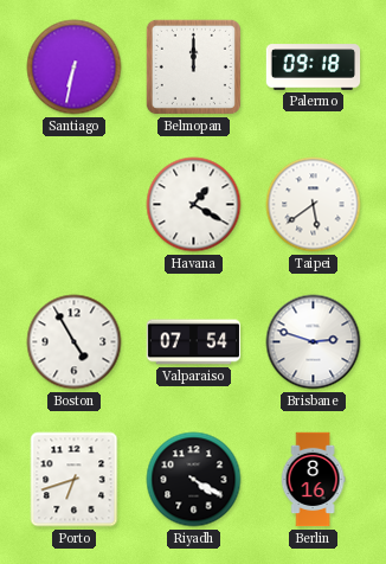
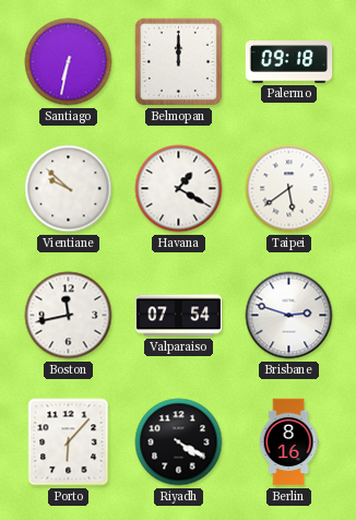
Vientiane: none -> 9:52 (69, 189)
Boston: 4:55 -> 11:43 (69, 316)
Porto: 6:42 -> 6:07 (69, 442)
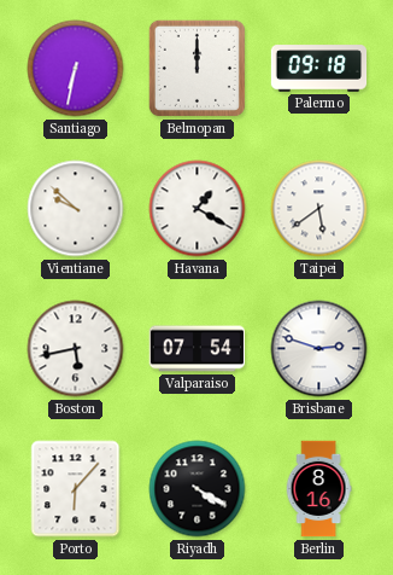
Boston: 11:43 -> 5:43 (76, 349)
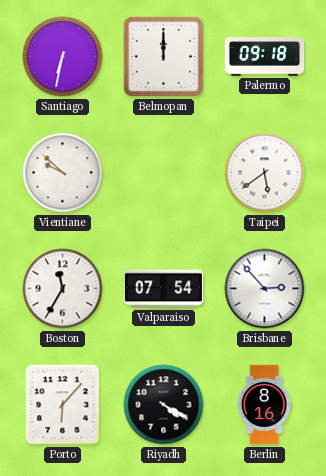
Havana: 1:20 -> none (198, 209)
Boston: 5:43 -> 11:35 (63, 289)
Brisbane: 2:48 -> 2:53 (265, 289)
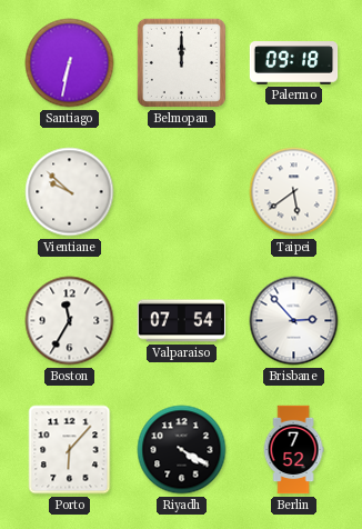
Berlin: 8:16 -> 7:52 (293, 450)
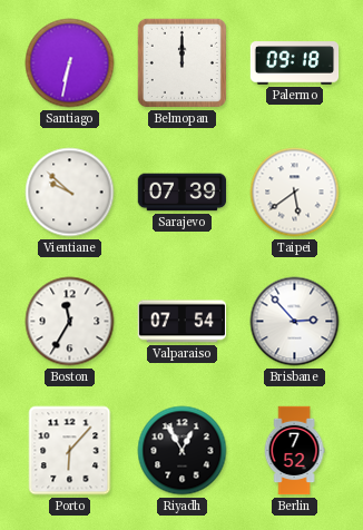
Sarajevo: none -> 07:39 (183, 193)
Riyadh: 4:20 -> 12:55 (183, 451)
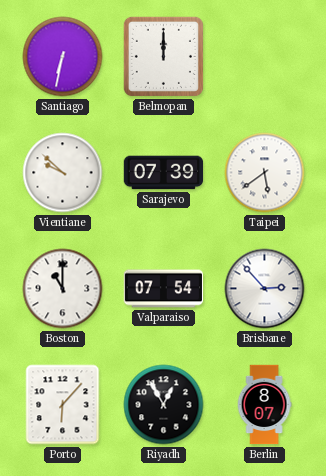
Palermo: 09:18 -> none (295, 63)
Boston: 11:35 -> 11:00 (63, 289)
Berlin: 7:52 -> 8:07 (264, 405)
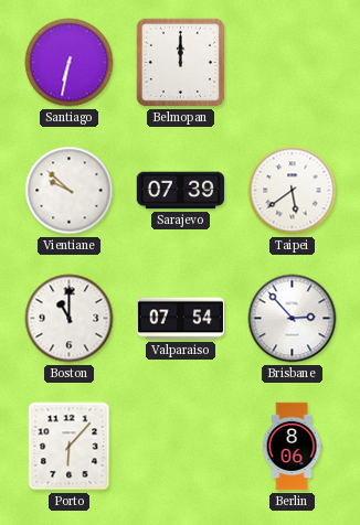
Riyadh: 12:55 -> none (164, 405)
Berlin: 8:07 -> 8:06 (292, 447)
